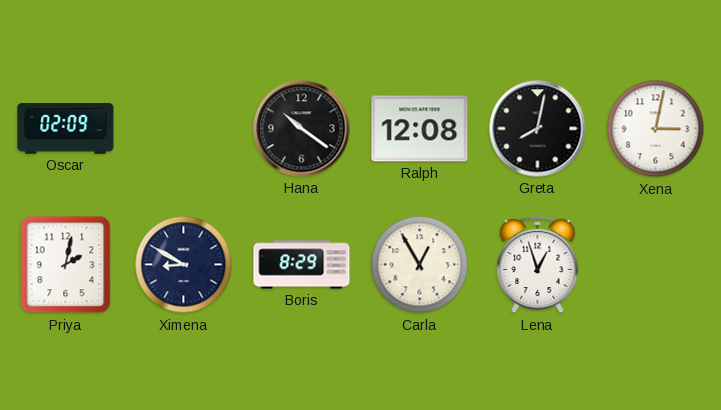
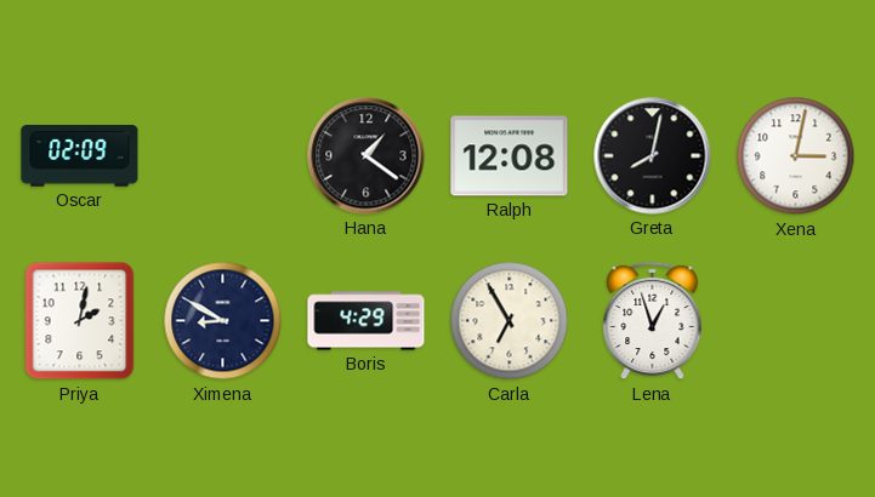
Hana: 10:21 -> 1:21 (367, 156)
Boris: 8:29 -> 4:29 (367, 321)
Carla: 12:55 -> 6:55 (510, 321)
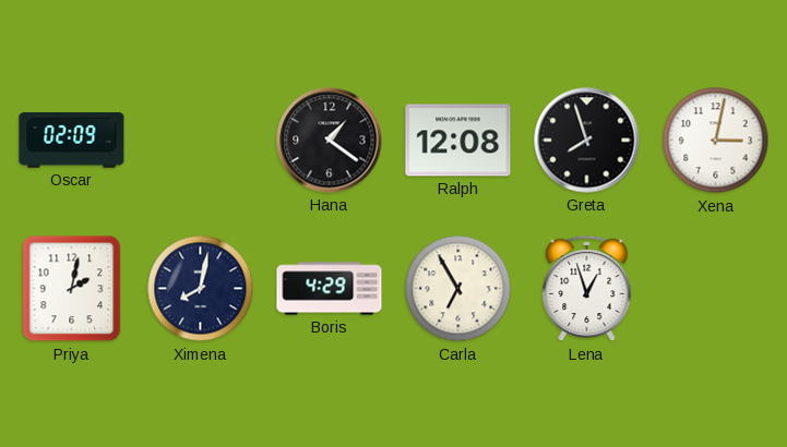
Greta: 8:02 -> 7:57 (587, 141)
Ximena: 8:50 -> 8:02 (201, 289)
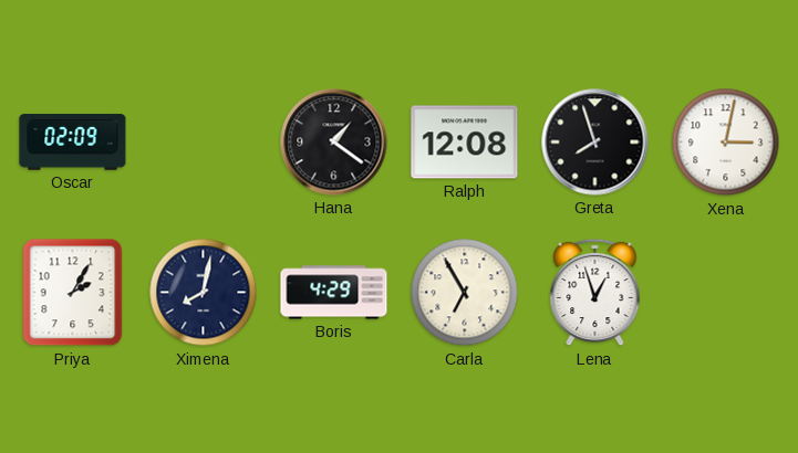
Priya: 2:02 -> 2:05 (73, 293)
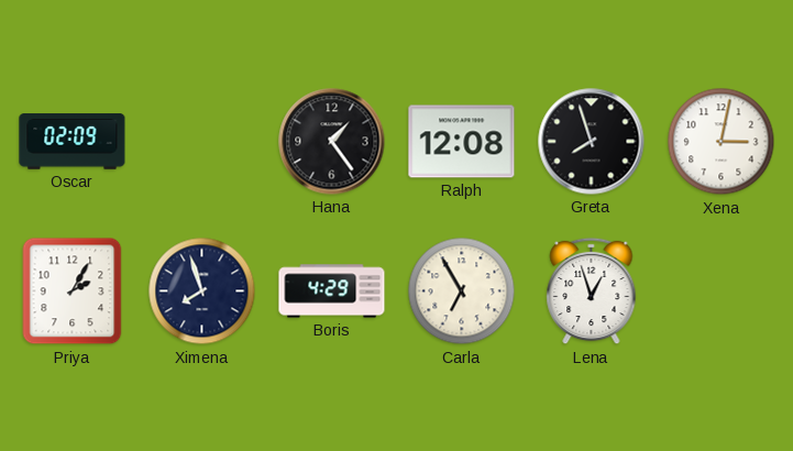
Hana: 1:21 -> 1:24 (332, 142)
Ximena: 8:02 -> 7:57 (202, 291)
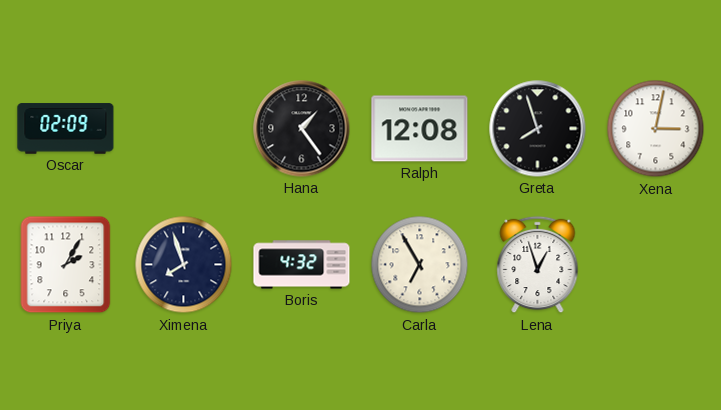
Boris: 4:29 -> 4:32 (302, 265)
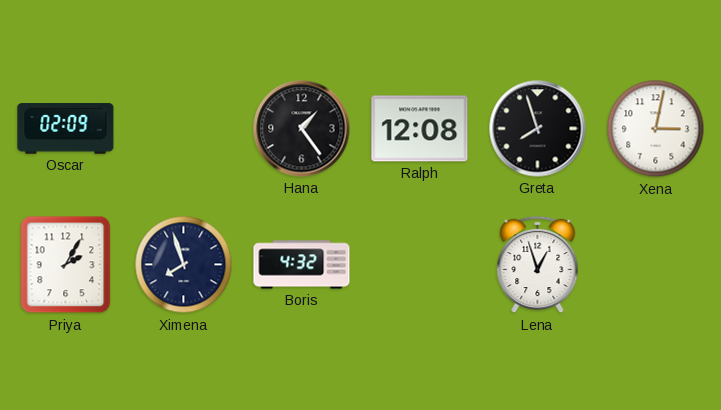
Carla: 6:55 -> none (420, 265)
